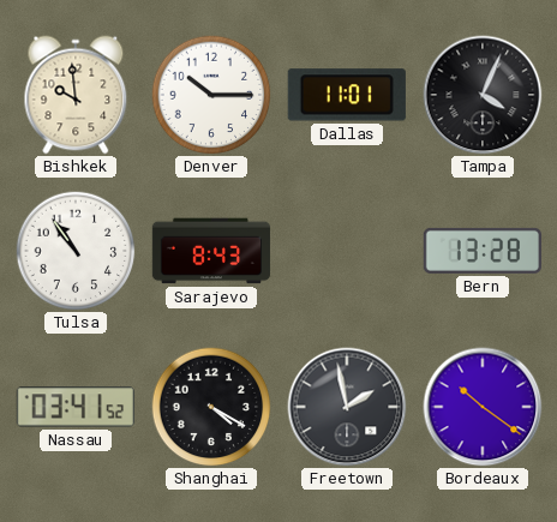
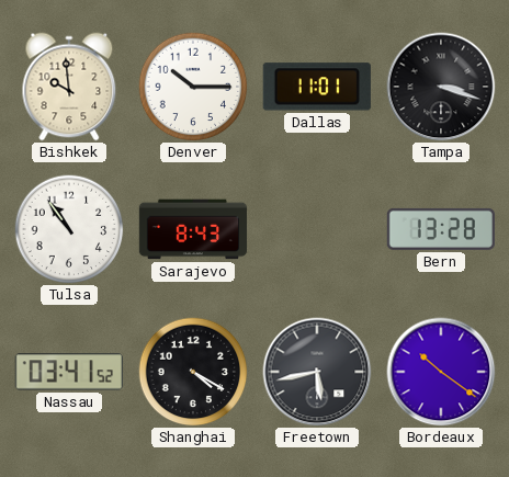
Tampa: 4:04 -> 3:18 (441, 87)
Freetown: 1:58 -> 5:43 (317, 372)
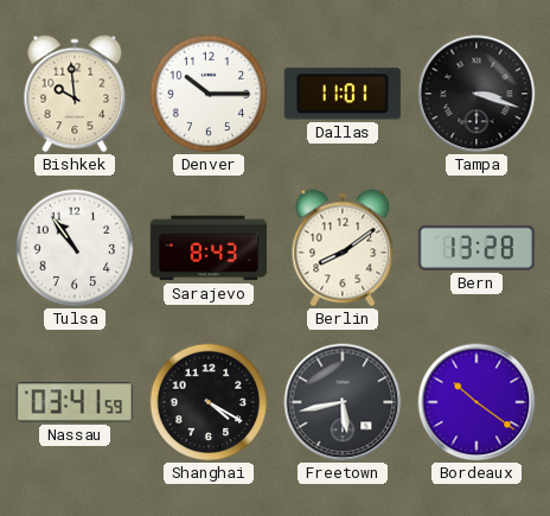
Berlin: none -> 8:09 (343, 248)
Nassau: 03:41:52 -> 03:41:59 (75, 402)
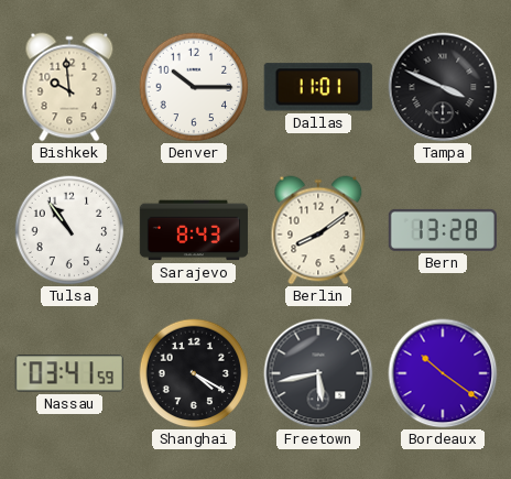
Tampa: 3:18 -> 3:49 (443, 87)
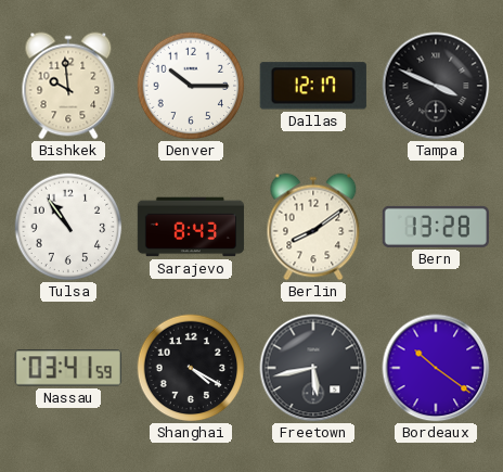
Dallas: 11:01 -> 12:17 (313, 86)
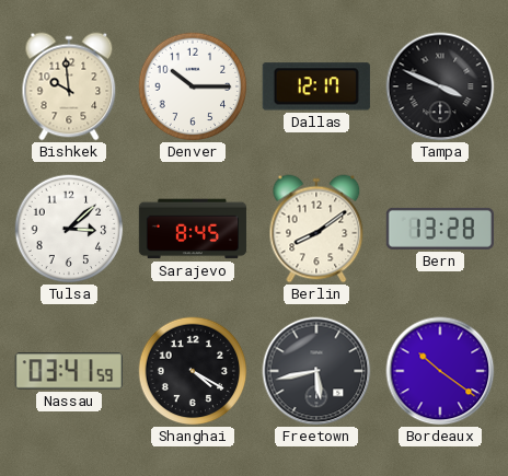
Tulsa: 10:54 -> 3:08 (69, 229)
Sarajevo: 8:43 -> 8:45 (193, 229)
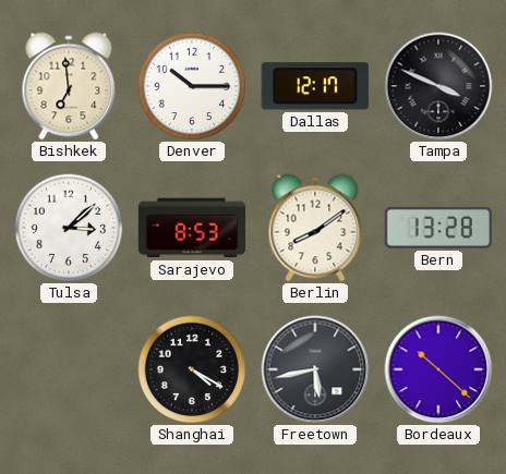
Bishkek: 9:59 -> 6:59 (69, 86)
Sarajevo: 8:45 -> 8:53 (192, 228)
Nassau: 03:41 -> none (69, 371)
Bordeaux: 10:21 -> 10:22 (438, 369)
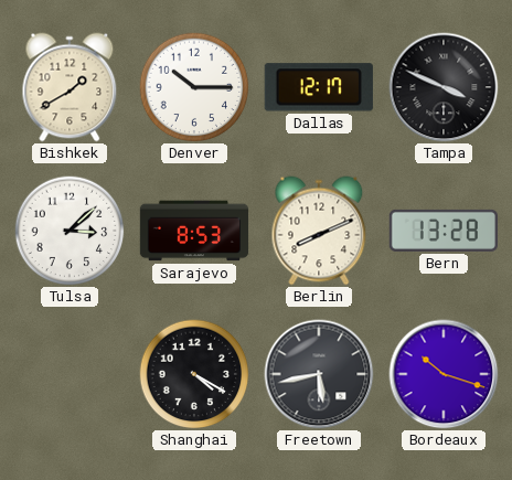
Bishkek: 6:59 -> 1:40 (70, 87)
Berlin: 8:09 -> 8:11 (319, 231)
Bordeaux: 10:22 -> 10:18 (444, 374)
